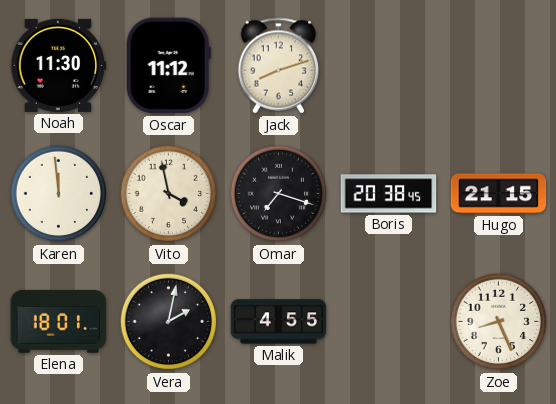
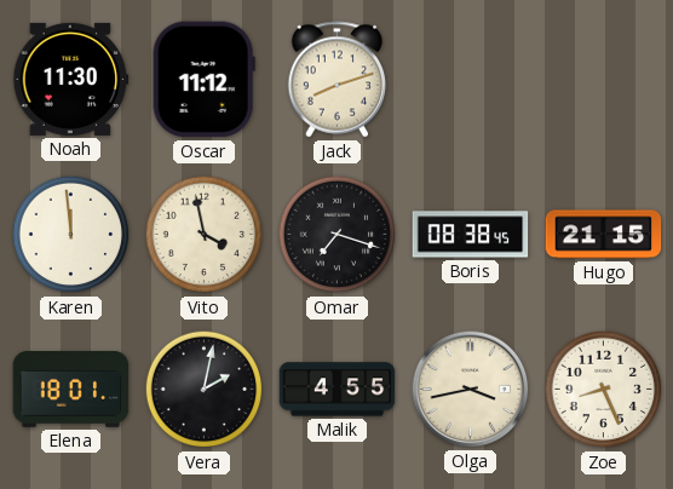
Boris: 20:38 -> 08:38 (471, 235)
Olga: none -> 3:43 (471, 390)
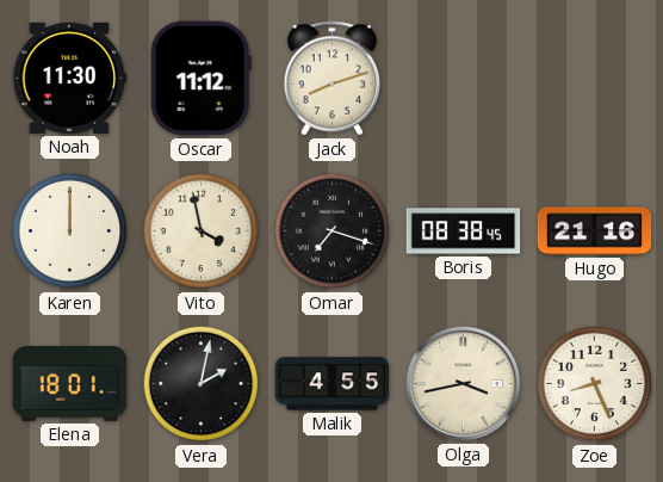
Karen: 11:59 -> 12:00 (70, 231)
Hugo: 21:15 -> 21:16 (595, 231)
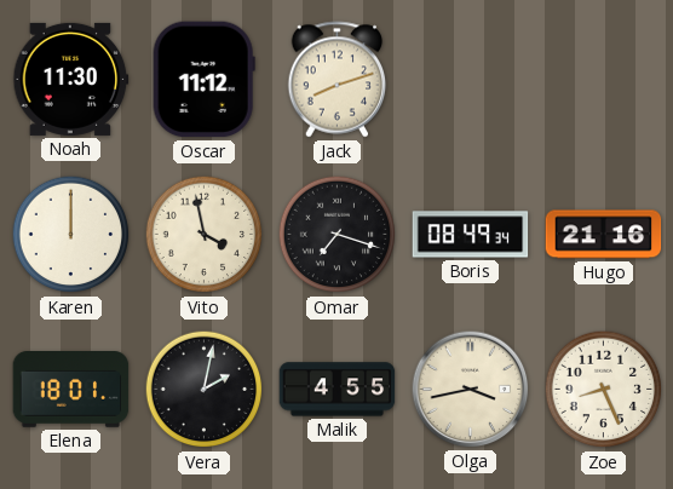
Boris: 08:38 -> 08:49 (471, 235)
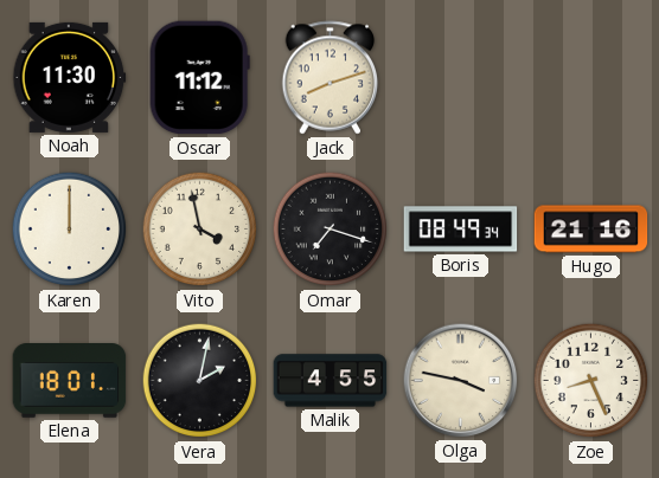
Olga: 3:43 -> 3:47 (461, 381)
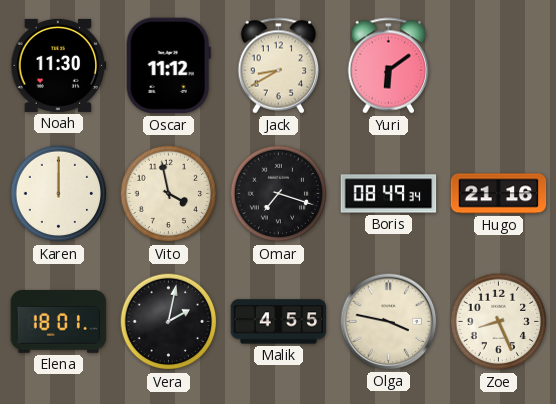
Jack: 8:12 -> 8:40 (279, 66)
Yuri: none -> 6:09 (389, 66)
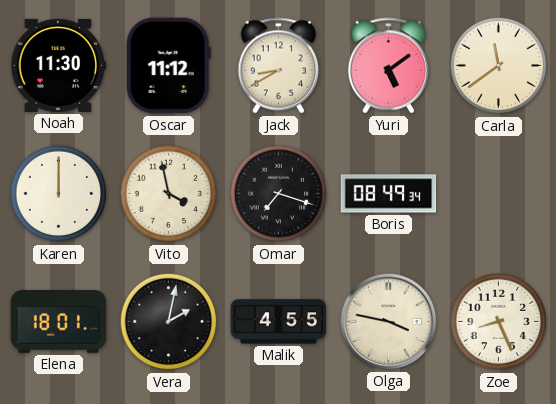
Yuri: 6:09 -> 5:09 (389, 66)
Carla: none -> 11:39 (499, 66)
Hugo: 21:16 -> none (499, 194)
